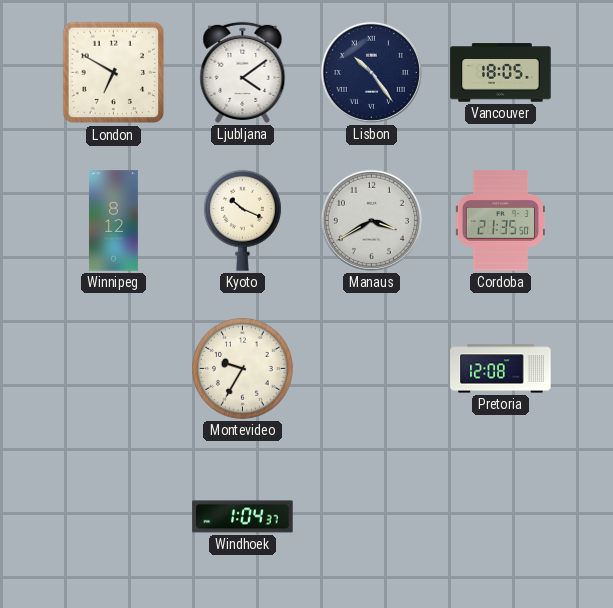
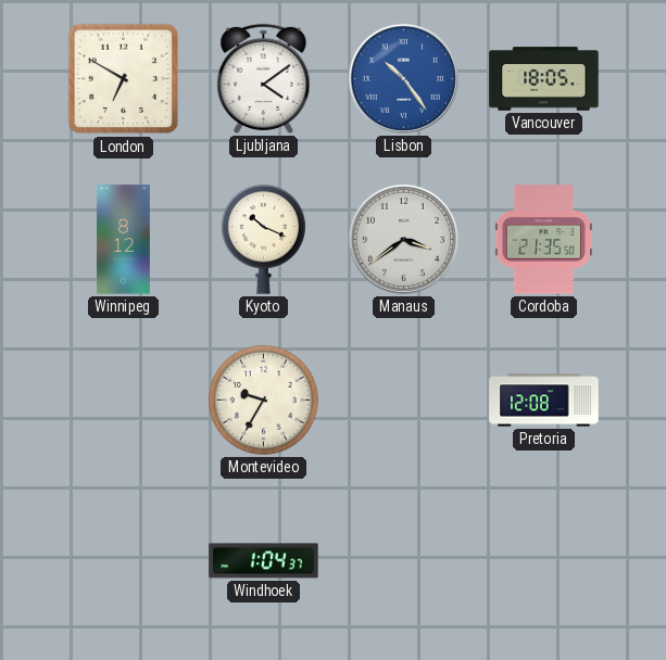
Lisbon dial: navy -> blue (403, 78)
Manaus: 3:40 -> 3:39 (403, 239)
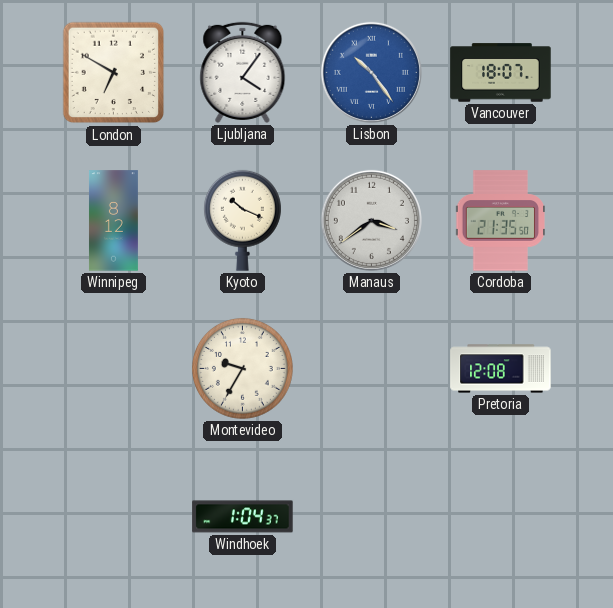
Ljubljana: 4:09 -> 4:06 (243, 72)
Vancouver: 18:05 -> 18:07 (501, 73)
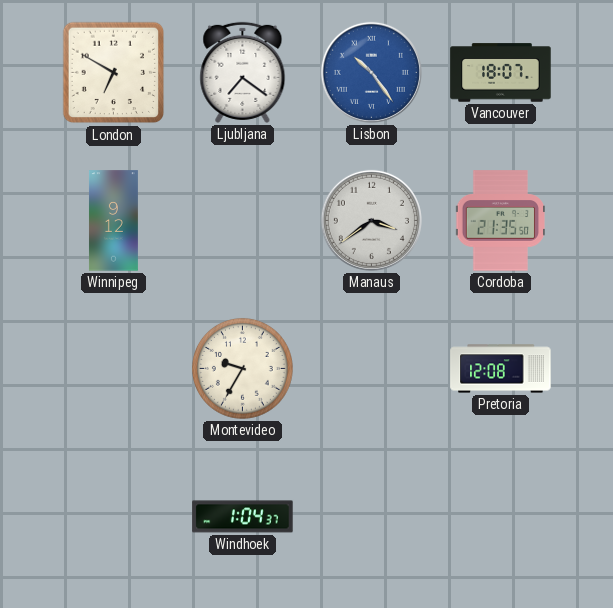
Ljubljana: 4:06 -> 7:21 (243, 72)
Winnipeg: 8:12 -> 9:12 (113, 221)
Kyoto: 10:19 -> none (242, 220)
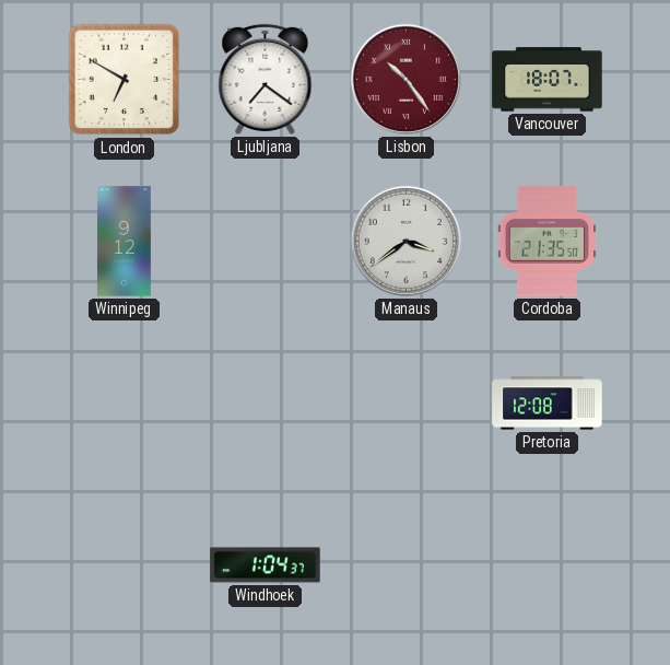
Lisbon dial: blue -> burgundy (405, 79)
Montevideo: 9:35 -> none (242, 368)
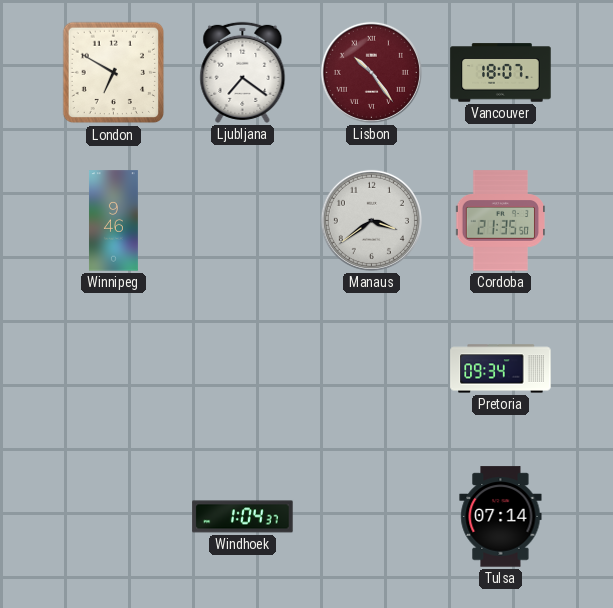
Winnipeg: 9:12 -> 9:46 (113, 221)
Pretoria: 12:08 -> 09:34 (501, 369)
Tulsa: none -> 07:14 (501, 517)
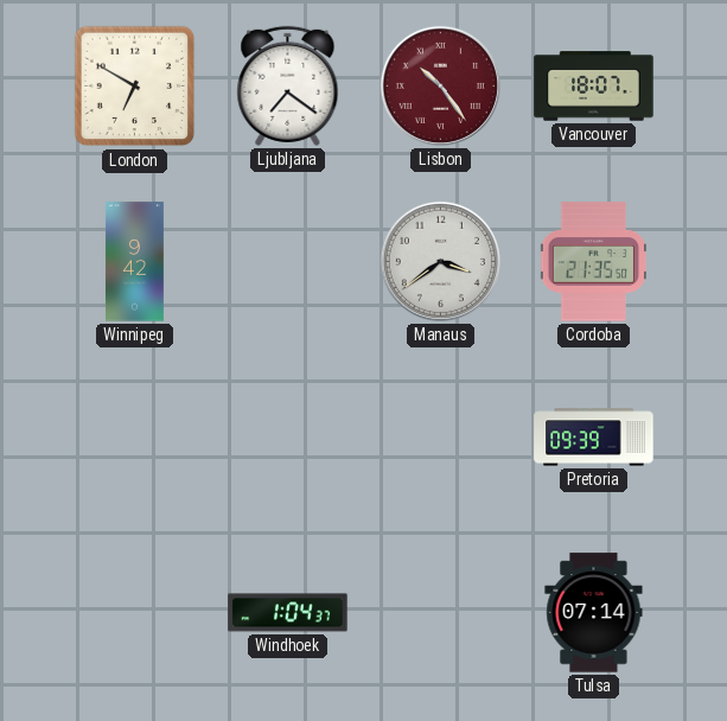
Winnipeg: 9:46 -> 9:42 (134, 262)
Pretoria: 09:34 -> 09:39 (594, 438)
